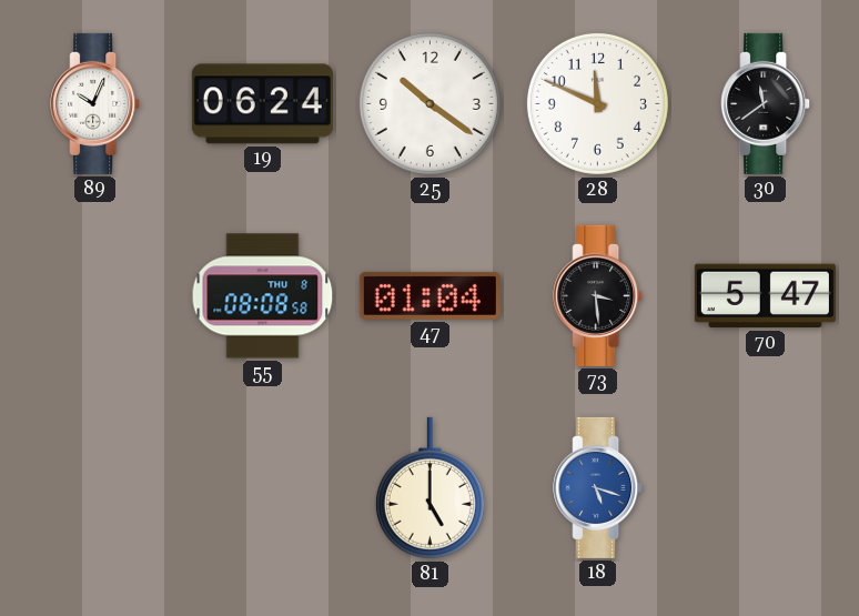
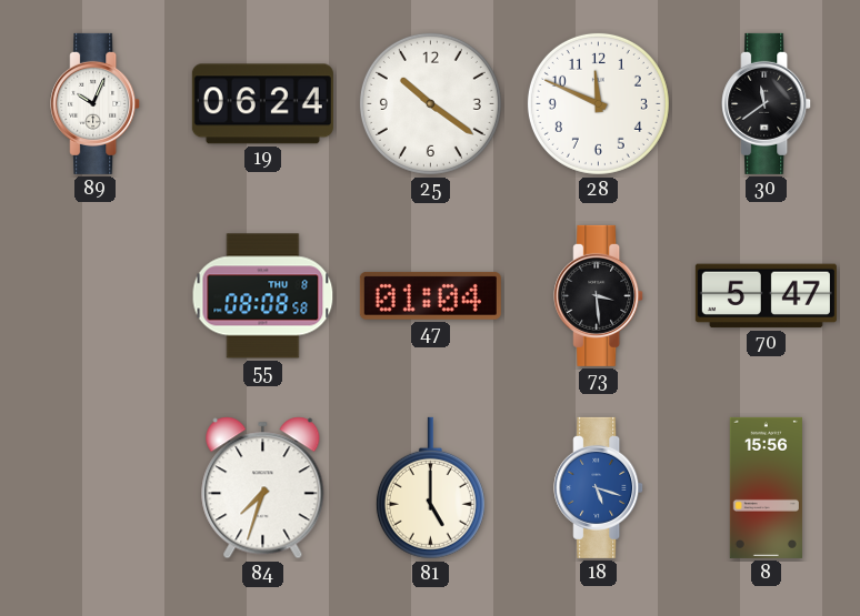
84: none -> 7:33 (263, 488)
8: none -> 15:56 (766, 487)
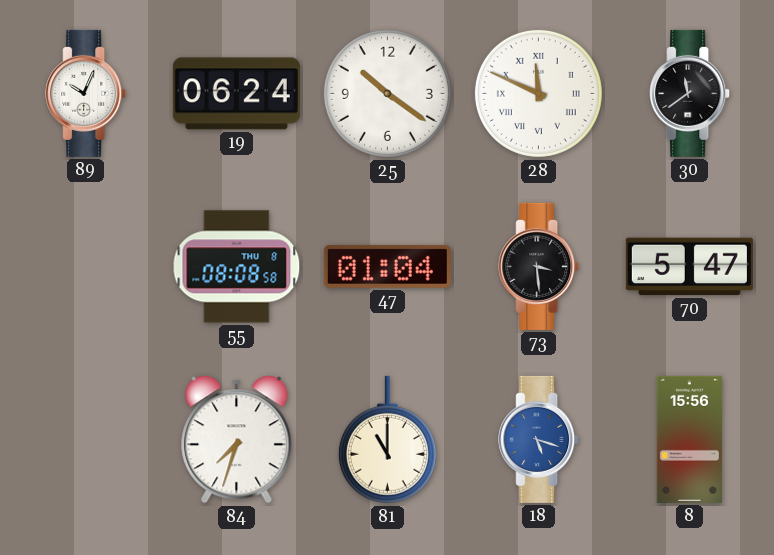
28 numerals: Arabic -> Roman (538, 93)
81: 5:00 -> 11:00 (387, 440)
